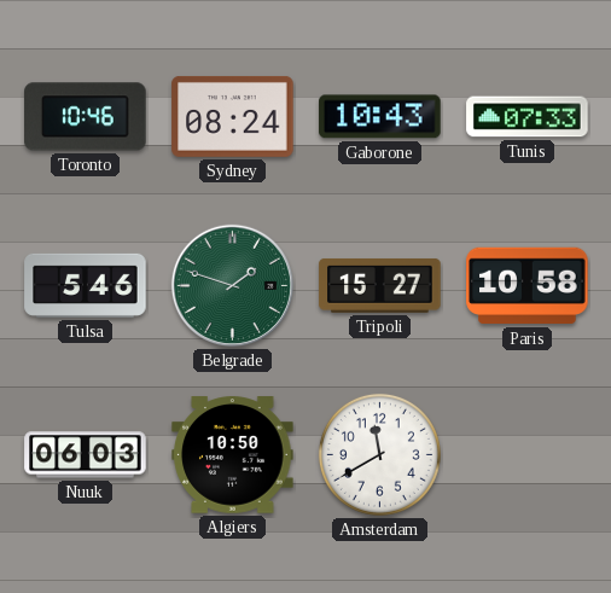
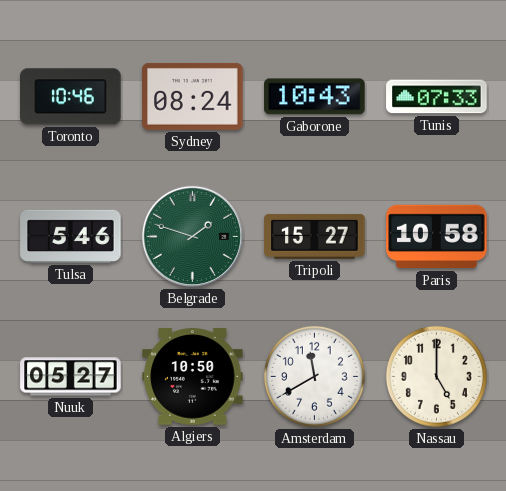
Nuuk: 06:03 -> 05:27 (71, 377)
Nassau: none -> 5:00 (436, 376)
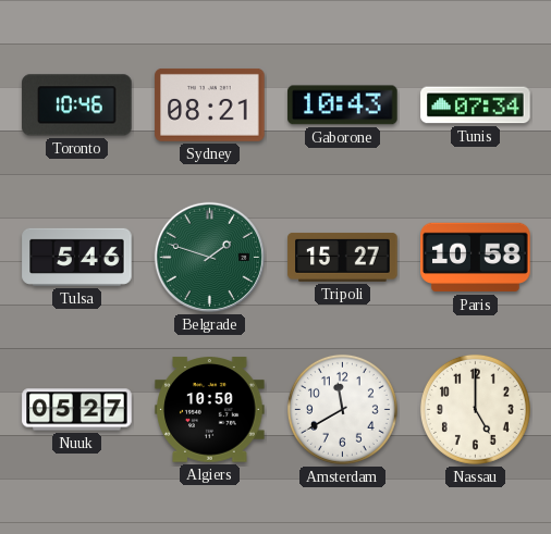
Sydney: 08:24 -> 08:21 (210, 104)
Tunis: 07:33 -> 07:34 (476, 105)
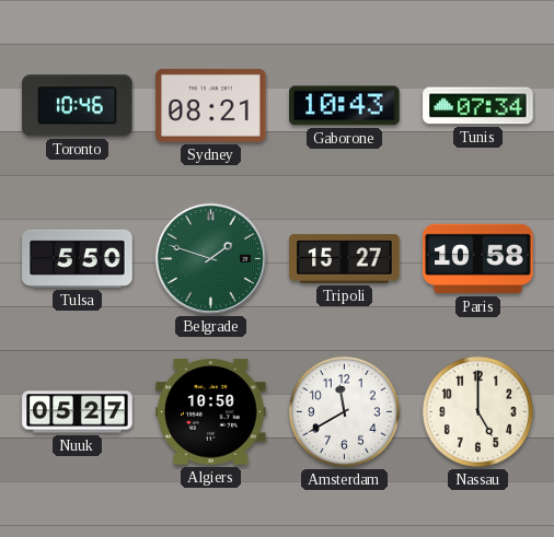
Tulsa: 5:46 -> 5:50 (78, 258)
